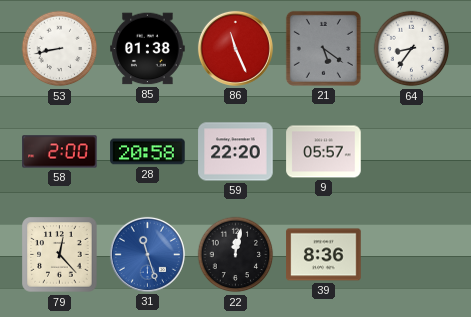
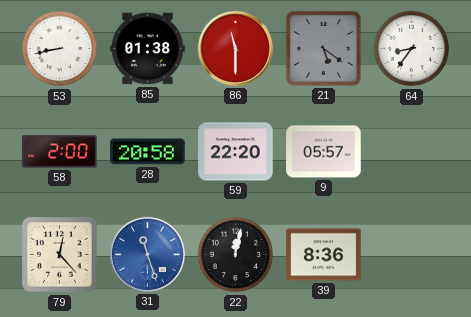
86: 11:26 -> 11:30 (235, 48)
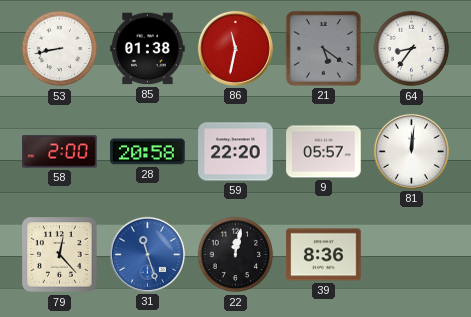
86: 11:30 -> 11:32 (235, 48)
81: none -> 12:01 (411, 151)
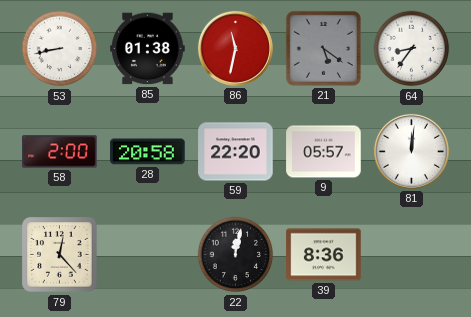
31: 11:27 -> none (147, 254)
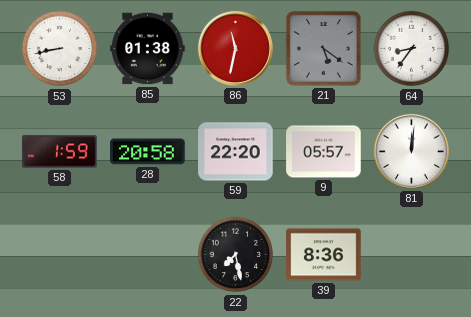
58: 2:00 -> 1:59 (60, 152)
79: 12:23 -> none (60, 255)
22: 12:02 -> 7:28 (236, 255)
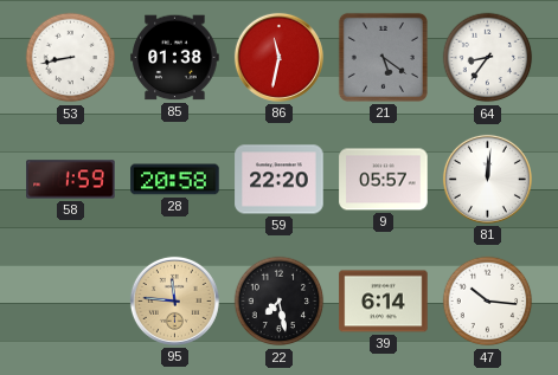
95: none -> 11:46 (174, 300)
39: 8:36 -> 6:14 (384, 302)
47: none -> 10:16 (488, 302)
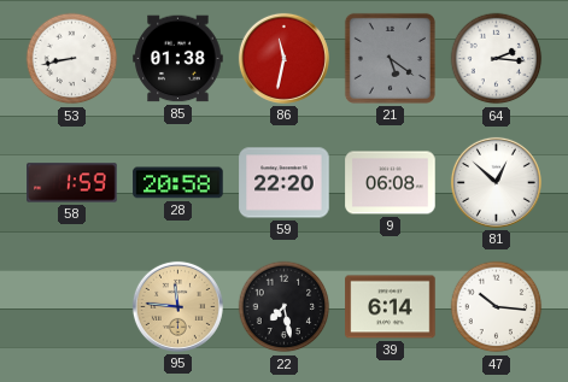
64: 8:36 -> 2:16 (497, 59)
9: 05:57 -> 06:08 (391, 183)
81: 12:01 -> 12:52 (496, 182)
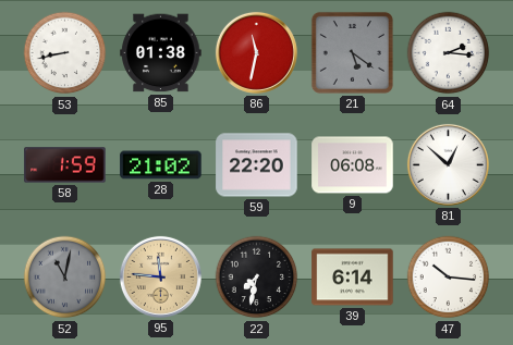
28: 20:58 -> 21:02 (161, 165)
52: none -> 11:02 (65, 278)
22: 7:28 -> 7:32 (257, 278)
